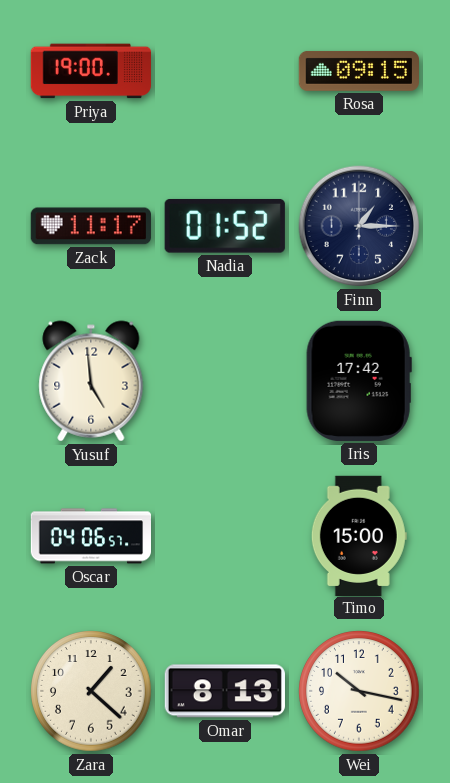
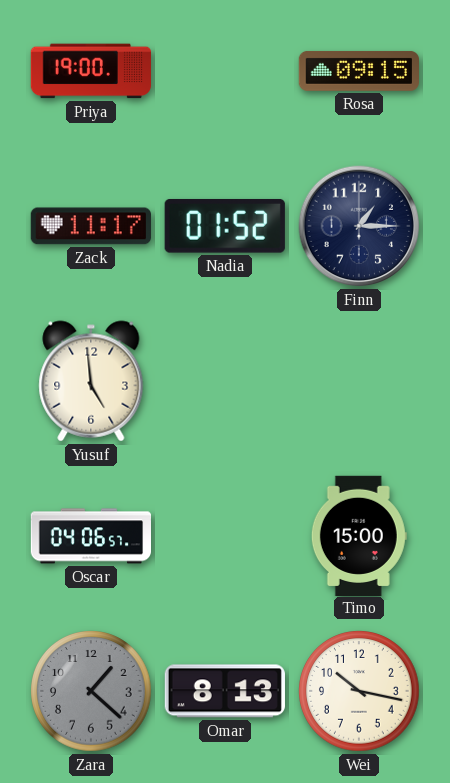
Iris: 17:42 -> none (359, 381)
Zara dial: cream -> grey (91, 691)
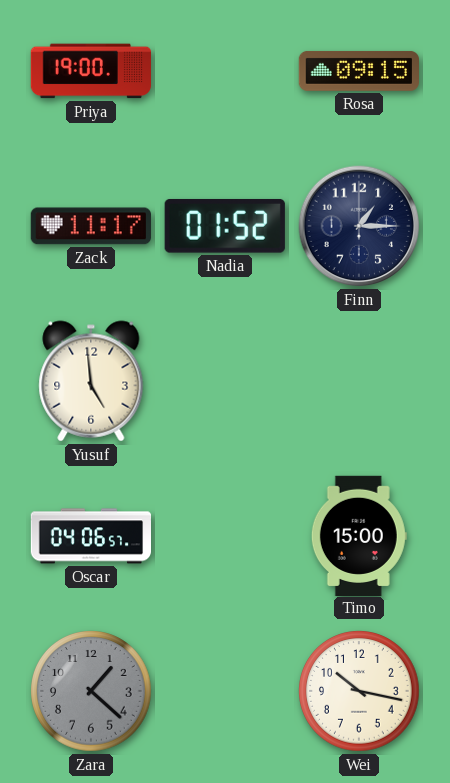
Omar: 8:13 -> none (225, 691)
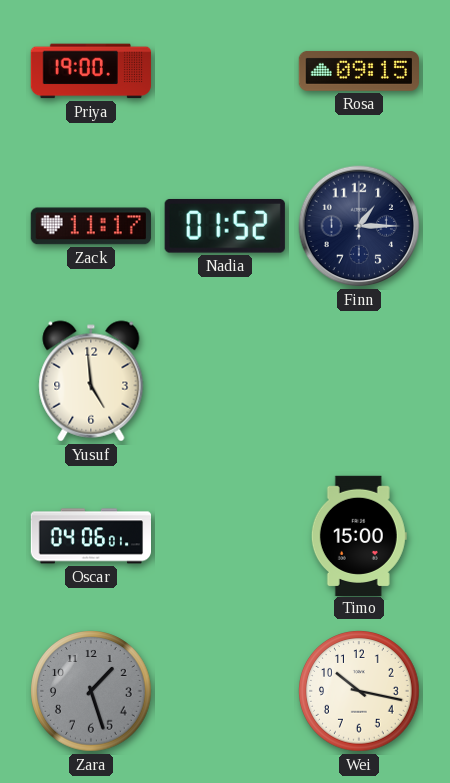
Oscar: 04:06:57 -> 04:06:01 (90, 536)
Zara: 1:22 -> 1:27 (91, 691)
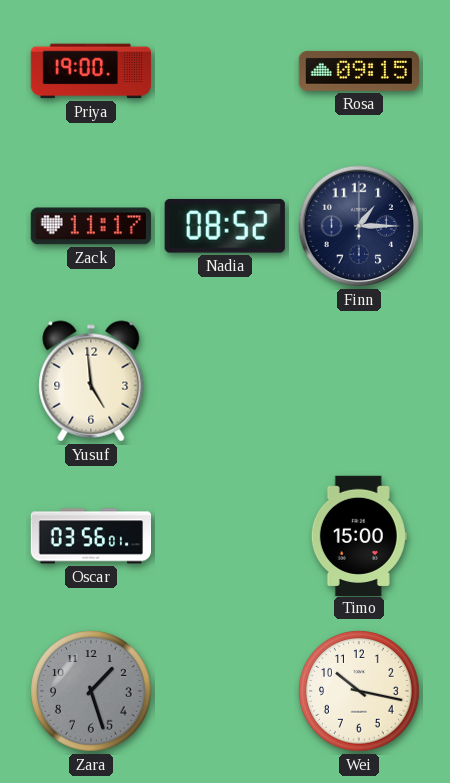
Nadia: 01:52 -> 08:52 (225, 226)
Oscar: 04:06 -> 03:56 (90, 536)
